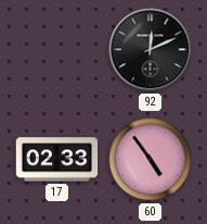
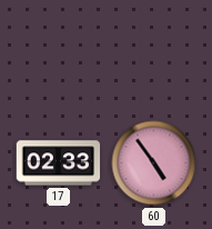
92: 12:11 -> none (151, 50)
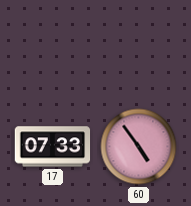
17: 02:33 -> 07:33 (53, 147)
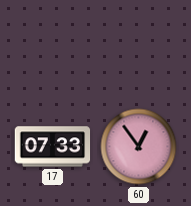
60: 4:54 -> 12:54 (139, 147)
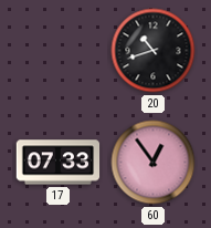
20: none -> 10:42 (154, 51)
